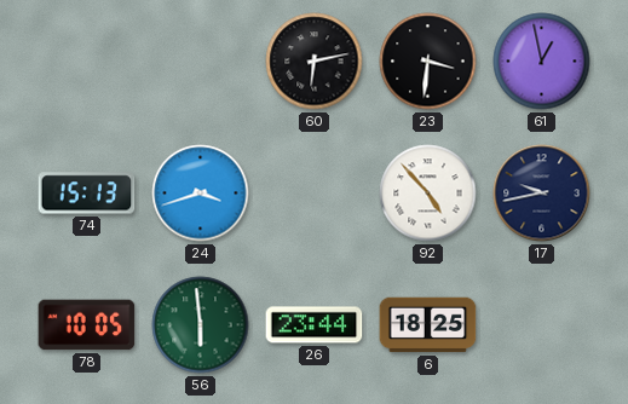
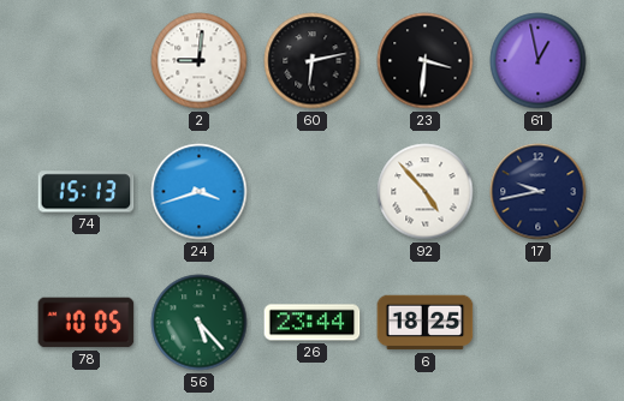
2: none -> 9:01 (200, 61)
56: 5:59 -> 5:23 (200, 323)
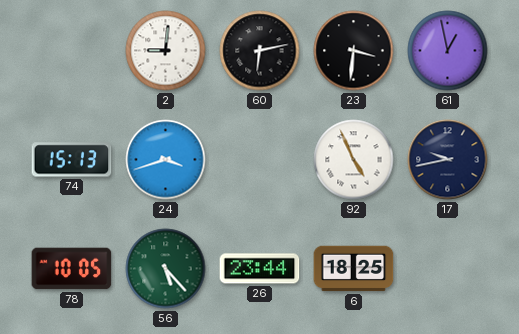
92: 4:53 -> 4:56 (354, 160)
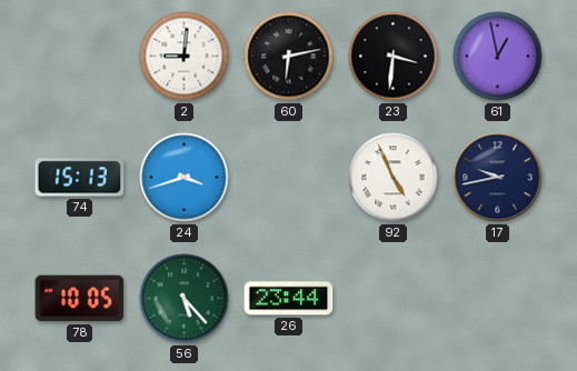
6: 18:25 -> none (354, 269)
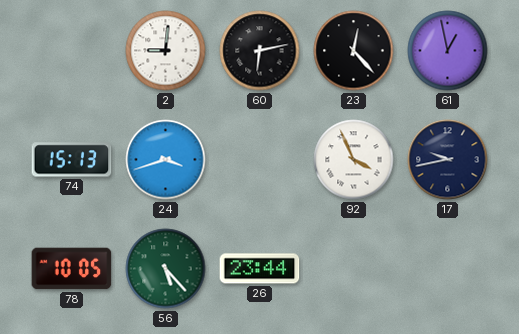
23: 3:31 -> 12:23 (354, 51)
92: 4:56 -> 3:56 (354, 160)
